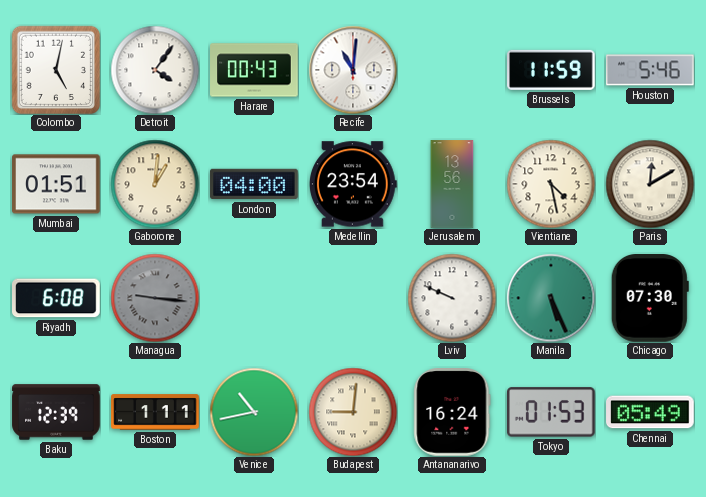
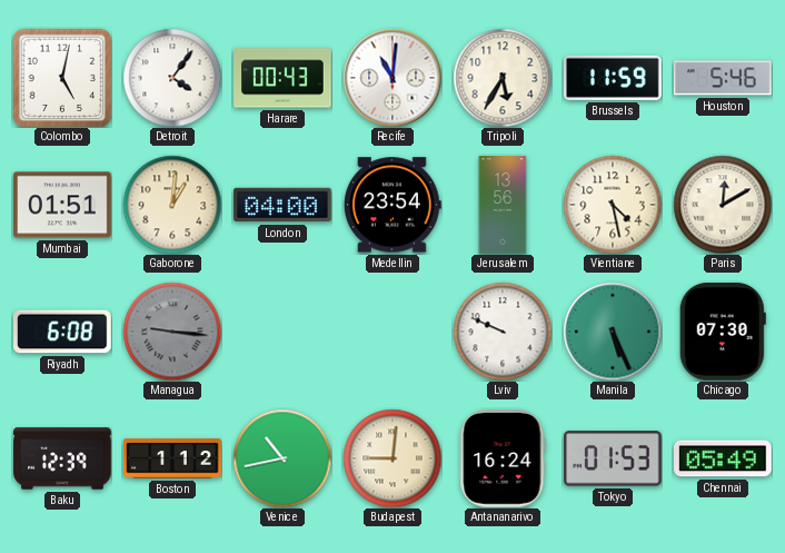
Tripoli: none -> 5:35 (503, 78)
Boston: 1:11 -> 1:12 (172, 458)
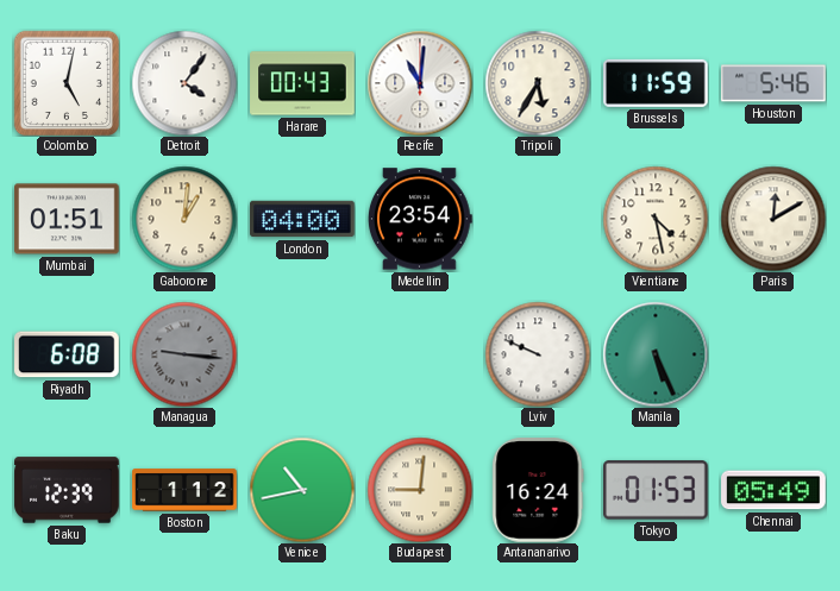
Jerusalem: 13:56 -> none (503, 205)
Chicago: 07:30 -> none (723, 332)
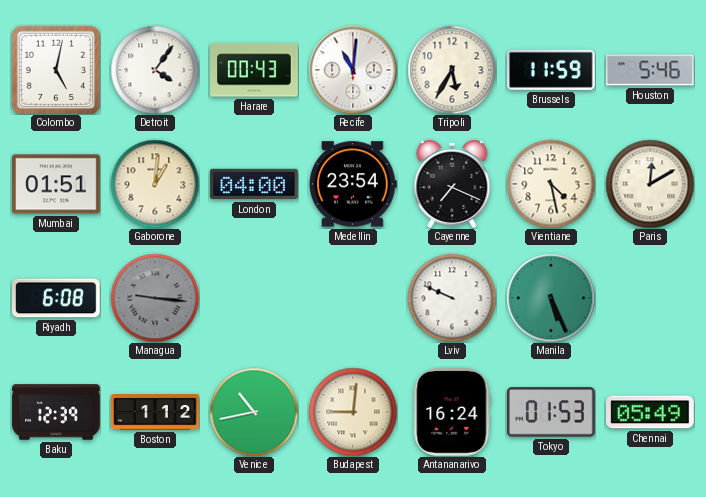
Cayenne: none -> 7:19 (452, 184)
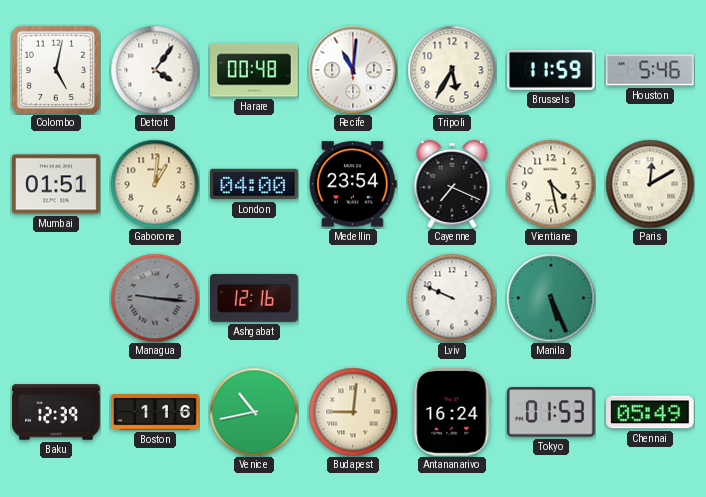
Harare: 00:43 -> 00:48 (254, 70)
Riyadh: 6:08 -> none (56, 298)
Ashgabat: none -> 12:16 (254, 298)
Boston: 1:12 -> 1:16 (155, 412)
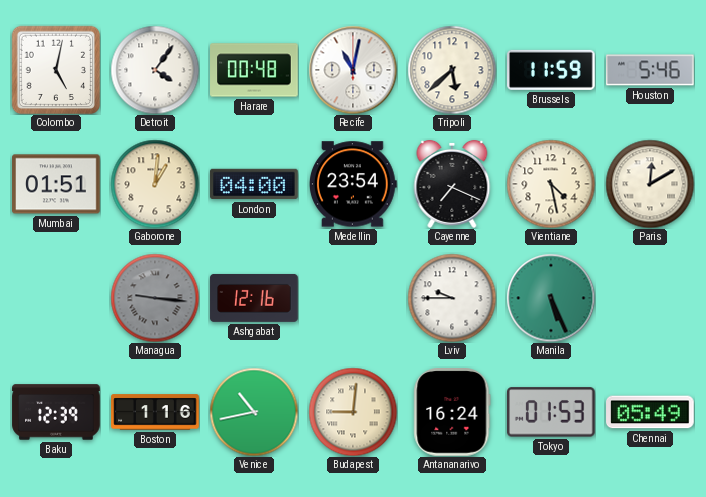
Recife: 11:01 -> 11:02 (353, 70)
Tripoli: 5:35 -> 5:38 (452, 70)
Lviv: 9:49 -> 9:45 (452, 298)
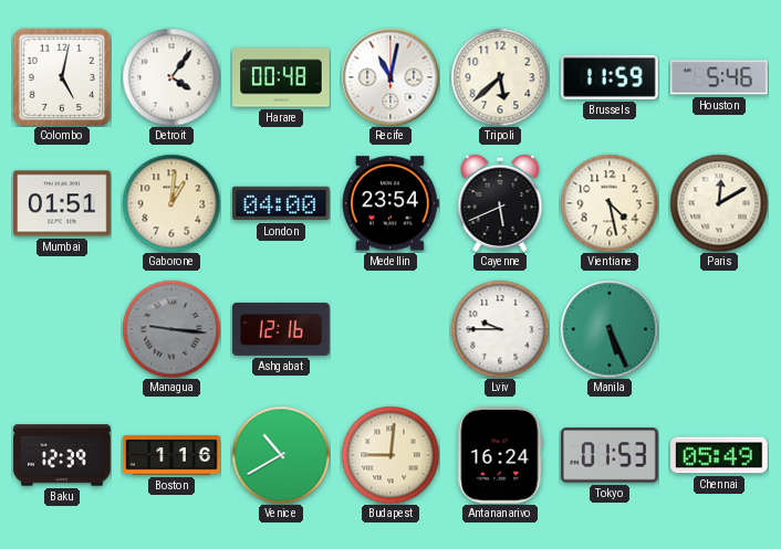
Cayenne: 7:19 -> 5:41 (500, 203)
Venice: 10:43 -> 10:40 (281, 455)
